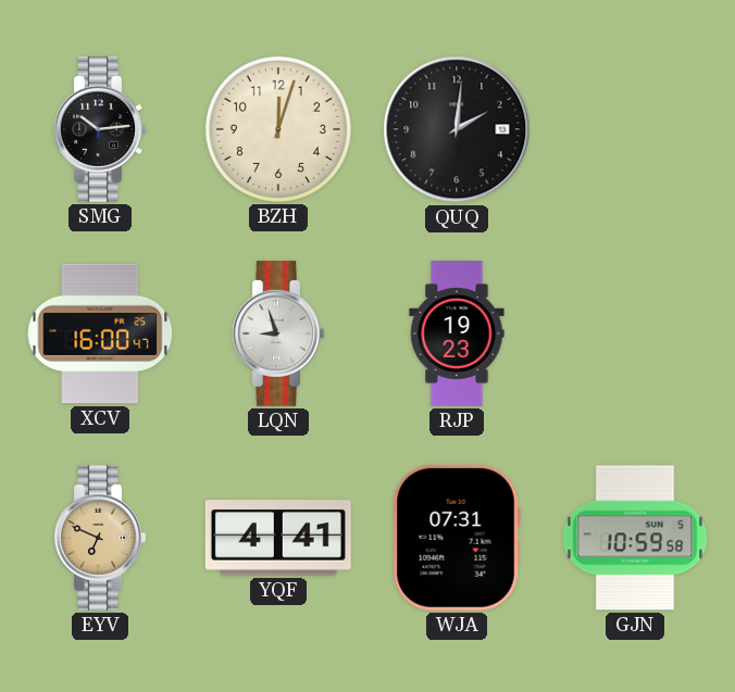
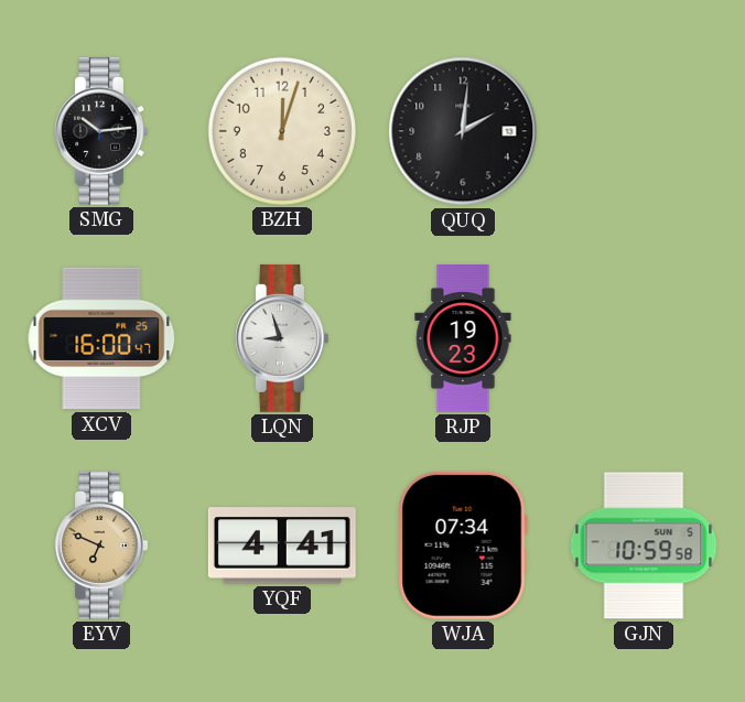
WJA: 07:31 -> 07:34 (463, 546)
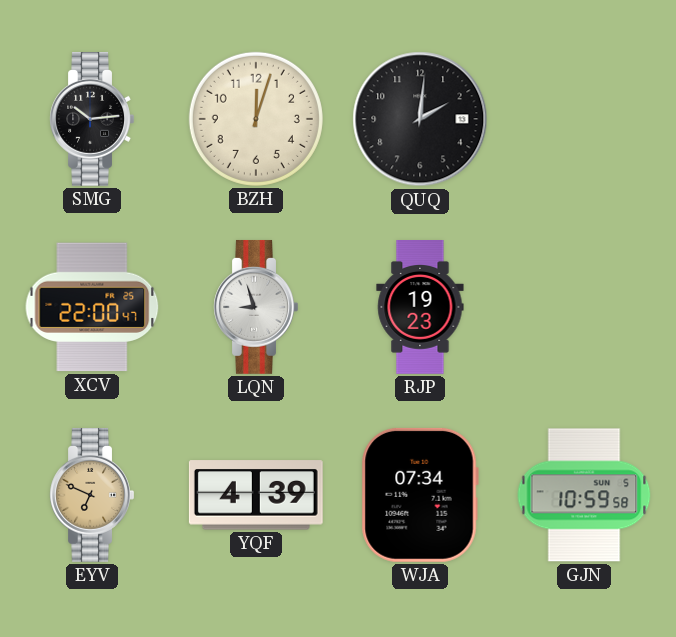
XCV: 16:00 -> 22:00 (92, 307)
YQF: 4:41 -> 4:39 (256, 495)
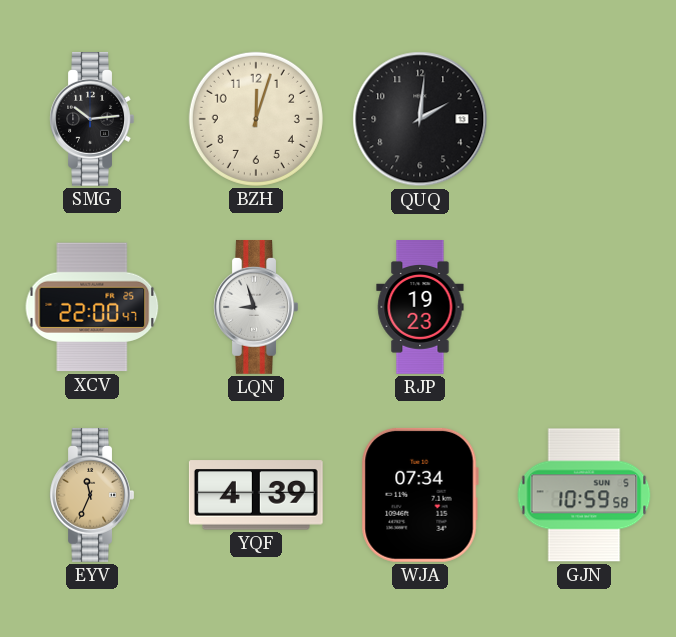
EYV: 6:49 -> 11:34 (92, 495)
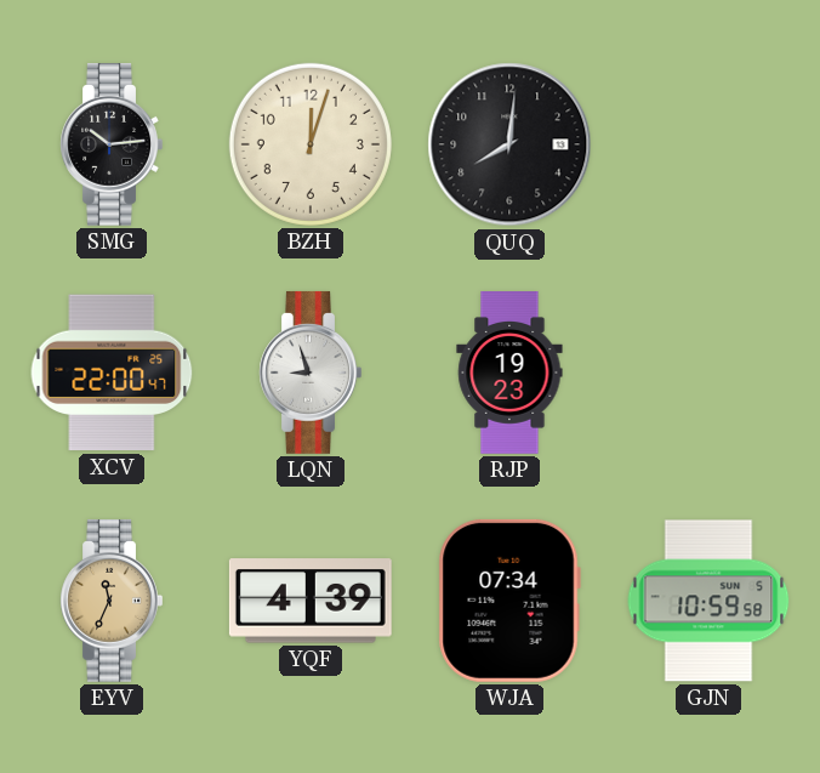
QUQ: 2:01 -> 8:01 (509, 144)
